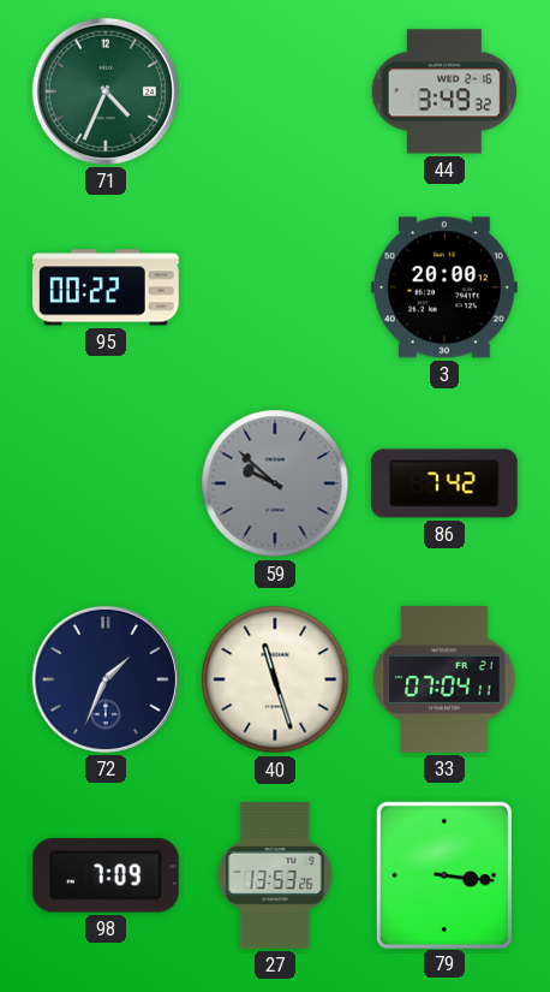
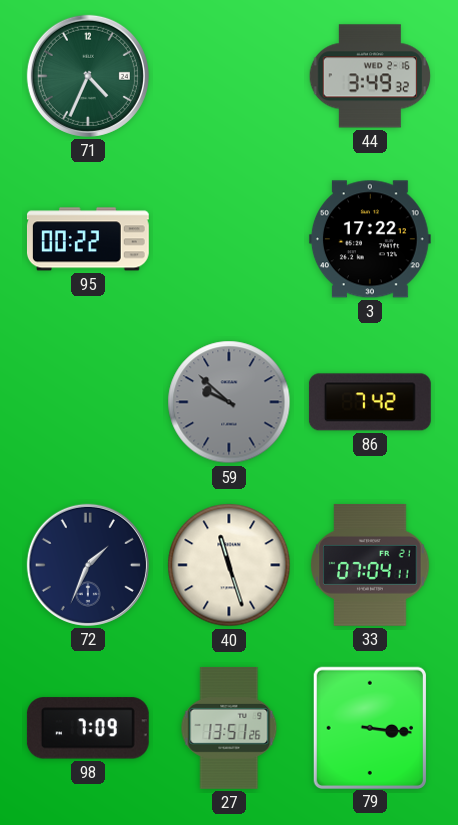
3: 20:00 -> 17:22 (370, 239)
27: 13:53 -> 13:51 (229, 728)
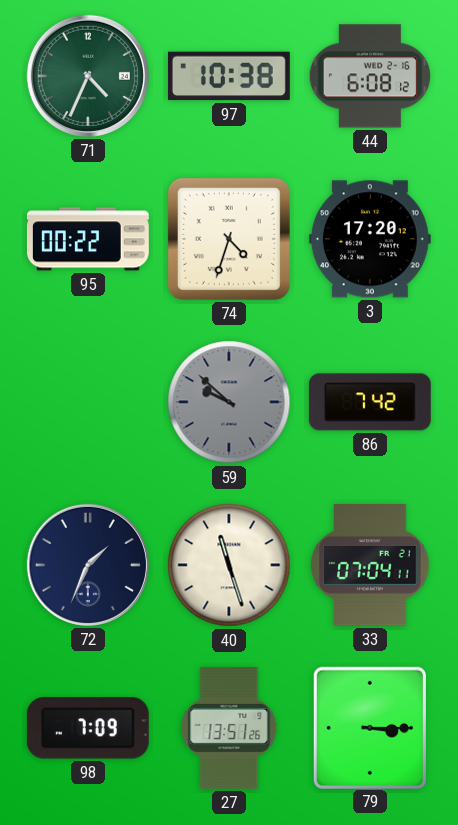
97: none -> 10:38 (229, 76)
44: 3:49 -> 6:08 (370, 76)
74: none -> 4:33 (229, 239)
3: 17:22 -> 17:20 (370, 239)
79: 3:16 -> 3:15 (369, 727)
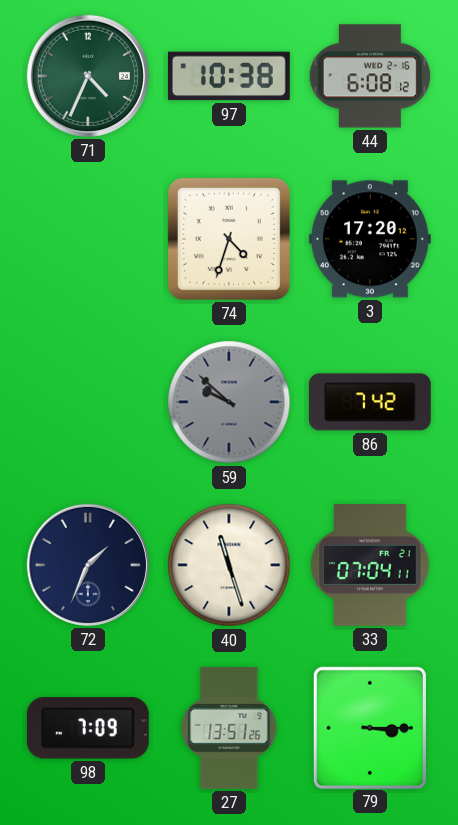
95: 00:22 -> none (88, 239)
